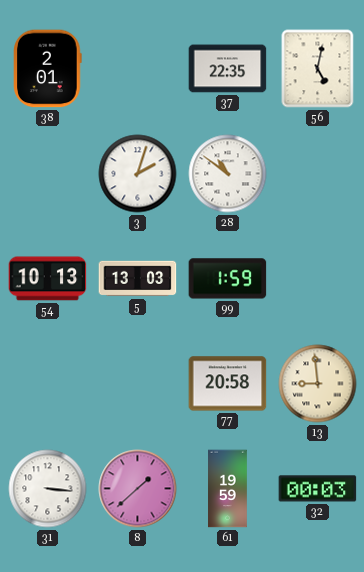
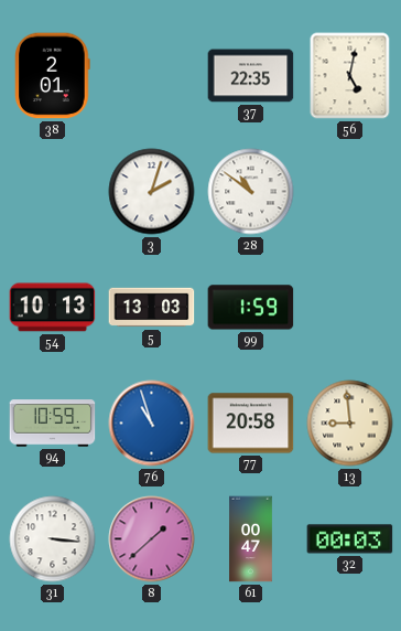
94: none -> 10:59 (53, 424)
76: none -> 10:57 (152, 424)
61: 19:59 -> 00:47 (251, 539)
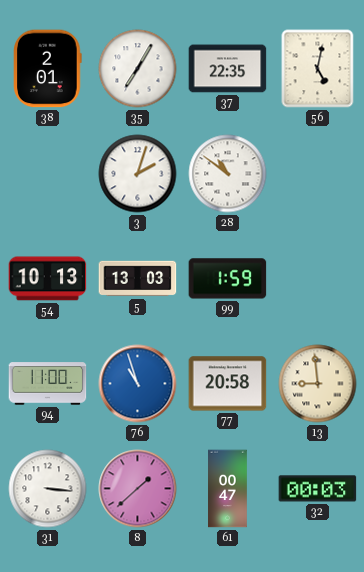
35: none -> 7:05 (138, 69)
94: 10:59 -> 11:00 (48, 384)
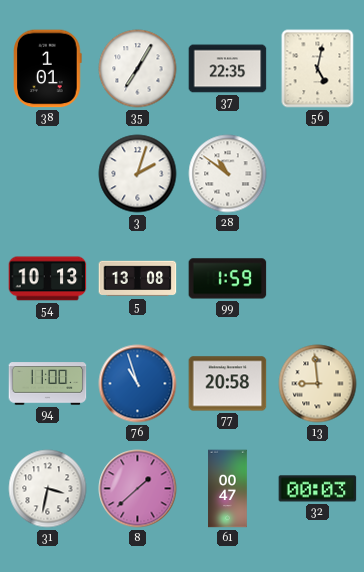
38: 2:01 -> 1:01 (48, 69)
5: 13:03 -> 13:08 (138, 279)
31: 3:16 -> 3:32 (48, 489)
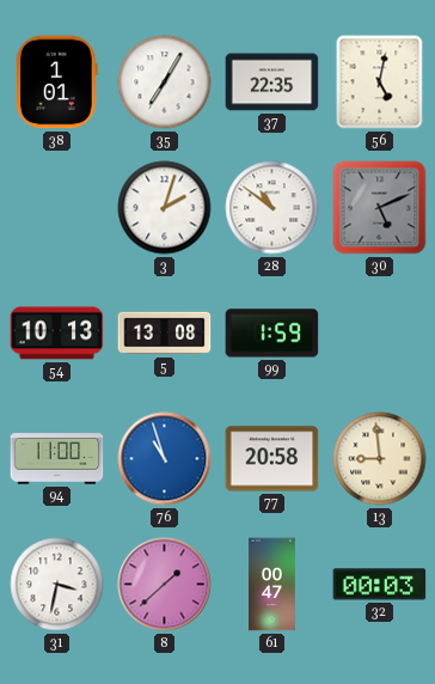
30: none -> 5:11 (380, 208)
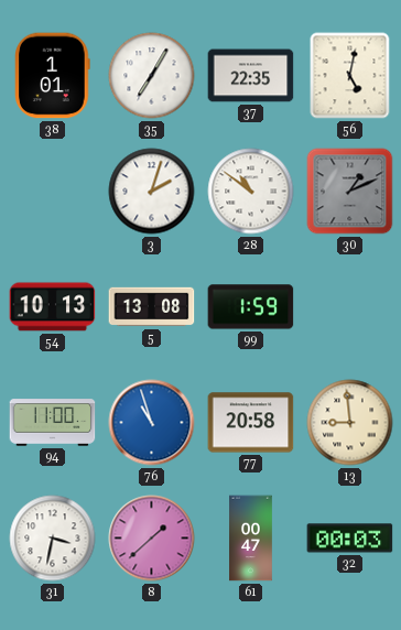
30: 5:11 -> 1:11 (350, 192)
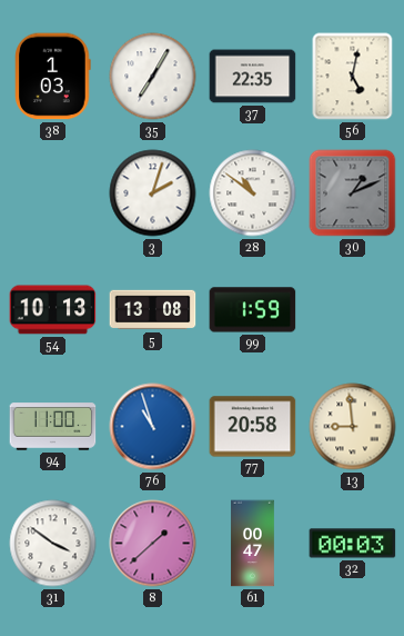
38: 1:01 -> 1:03 (53, 77)
31: 3:32 -> 3:51 (53, 544)
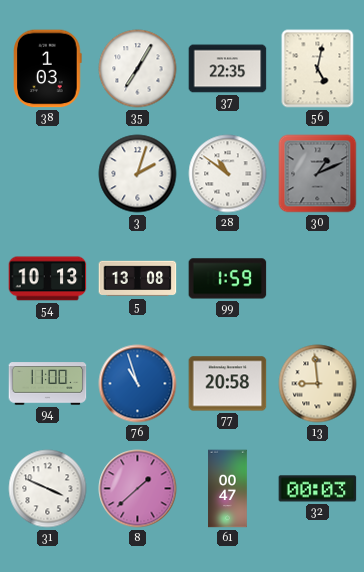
31: 3:51 -> 3:49 (48, 489)
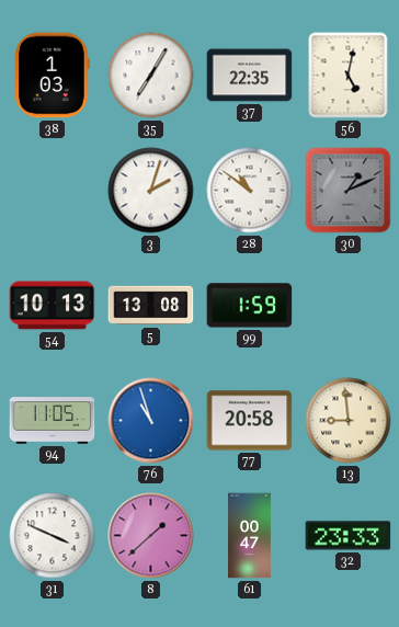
94: 11:00 -> 11:05 (53, 421)
32: 00:03 -> 23:33 (349, 536)
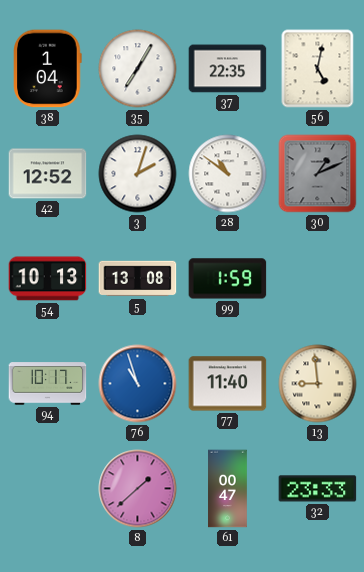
38: 1:03 -> 1:04 (48, 69)
42: none -> 12:52 (48, 174)
94: 11:05 -> 10:17 (48, 384)
77: 20:58 -> 11:40 (228, 384)
31: 3:49 -> none (53, 536)
